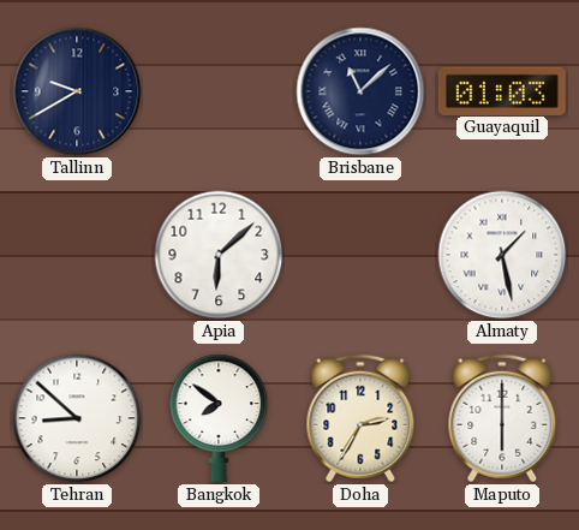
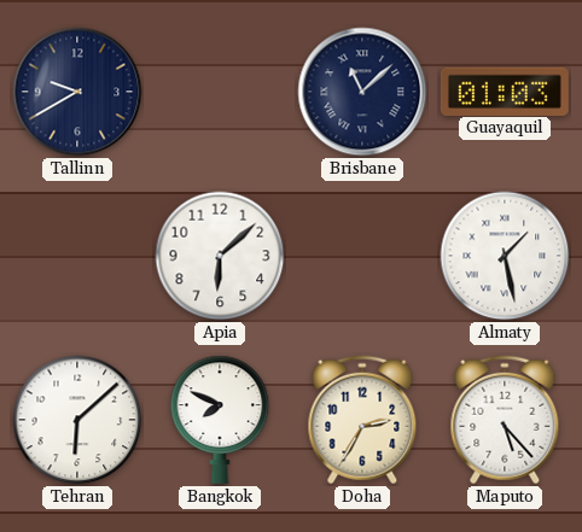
Tehran: 8:52 -> 6:08 (77, 420)
Bangkok: 7:51 -> 7:49 (220, 420)
Maputo: 6:00 -> 5:23 (505, 420)
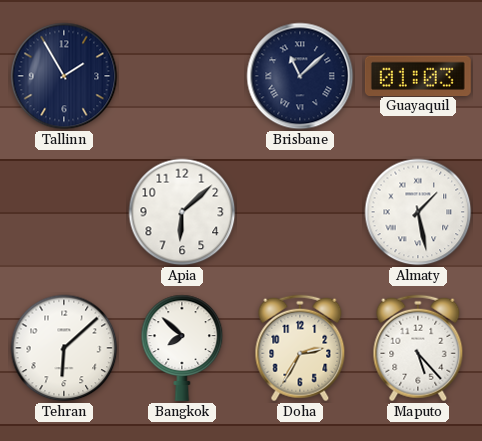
Tallinn: 9:40 -> 1:55 (64, 76)
Bangkok: 7:49 -> 7:52 (182, 348)
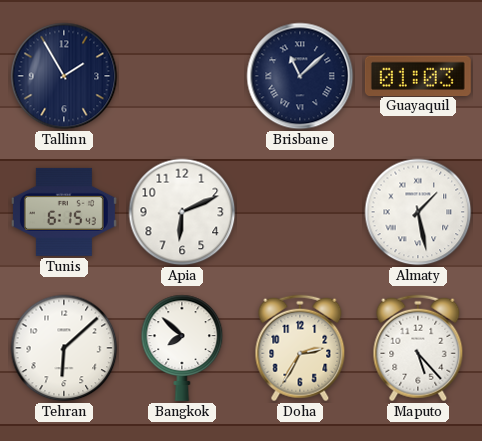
Tunis: none -> 6:15 (64, 212)
Apia: 6:08 -> 6:11 (182, 212)
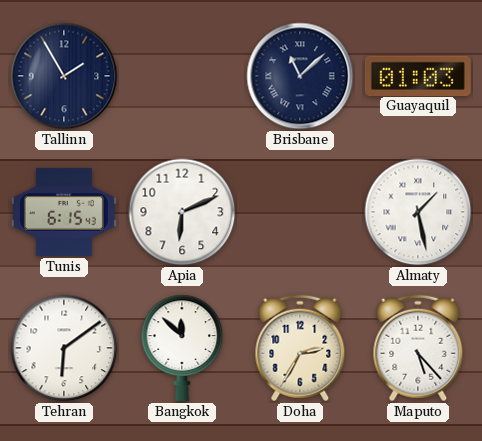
Tehran: 6:08 -> 6:09 (64, 348)
Bangkok: 7:52 -> 11:52 (182, 348)
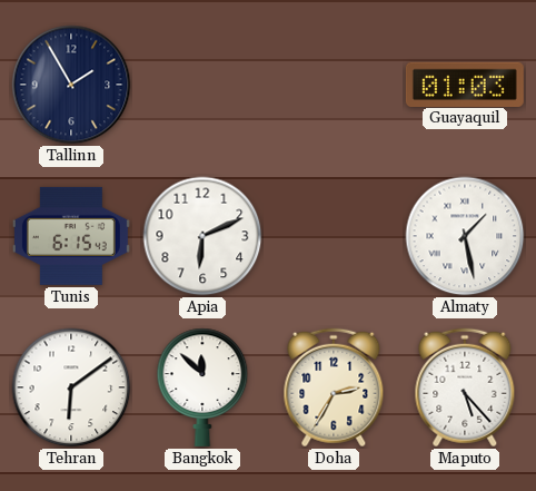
Brisbane: 11:08 -> none (300, 76)
